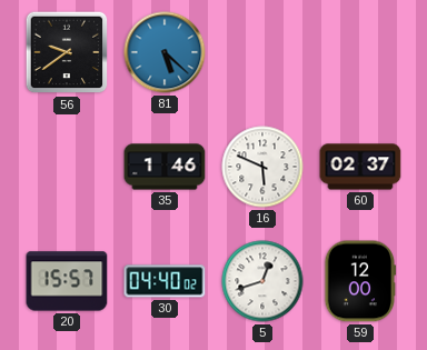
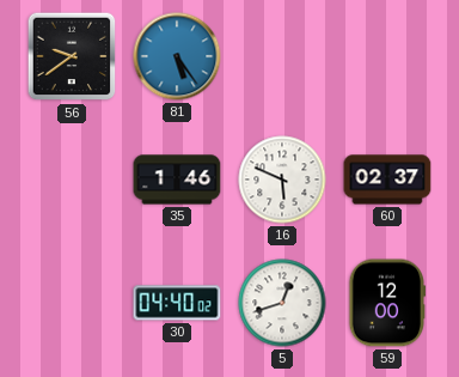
81: 5:22 -> 5:24 (177, 56)
20: 15:57 -> none (67, 281)
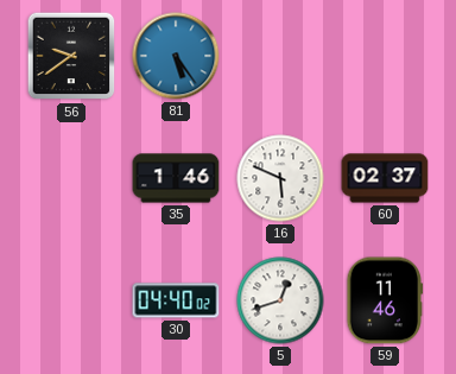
59: 12:00 -> 11:46 (385, 300)
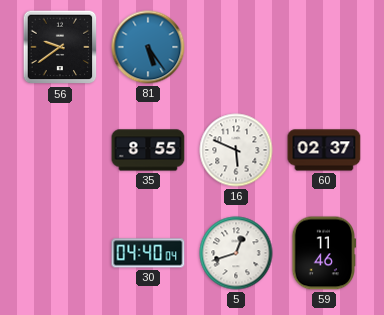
35: 1:46 -> 8:55 (148, 150)
30: 04:40:02 -> 04:40:04 (148, 253)
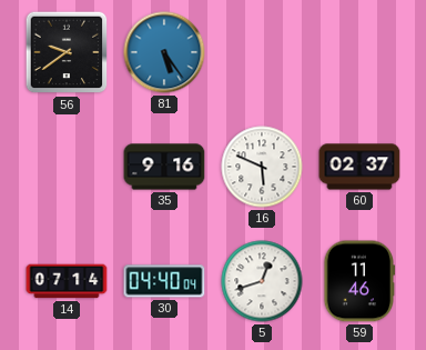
35: 8:55 -> 9:16 (164, 167)
14: none -> 07:14 (67, 281)
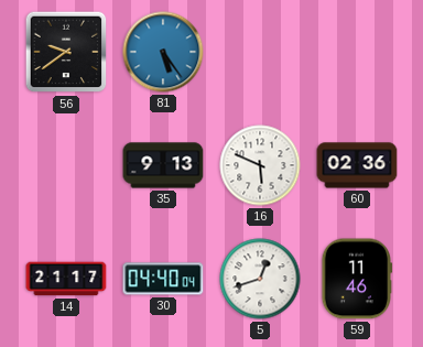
35: 9:16 -> 9:13 (163, 165)
60: 02:37 -> 02:36 (357, 165)
14: 07:14 -> 21:17 (66, 279)
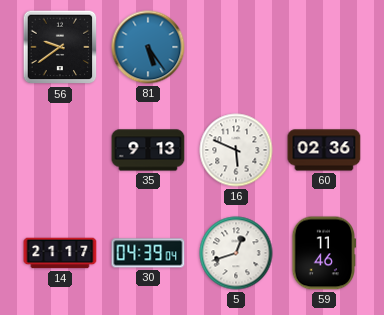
30: 04:40 -> 04:39 (148, 253)
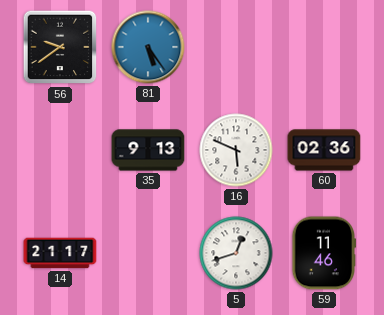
30: 04:39 -> none (148, 253)
